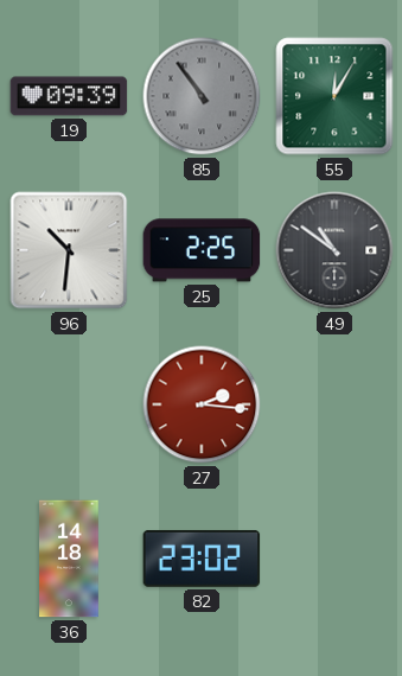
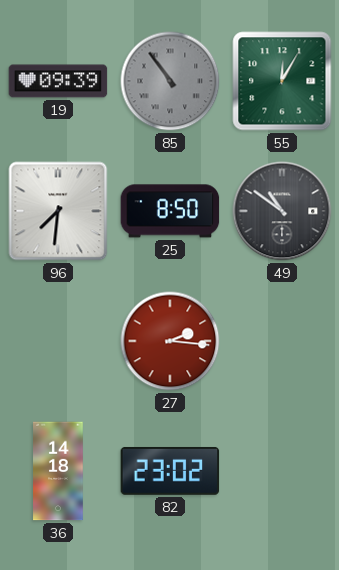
96: 10:31 -> 7:31 (58, 211)
25: 2:25 -> 8:50 (170, 211)
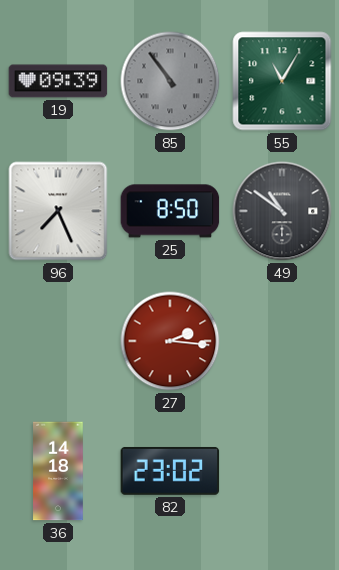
55: 12:05 -> 11:05 (282, 81)
96: 7:31 -> 7:26 (58, 211)
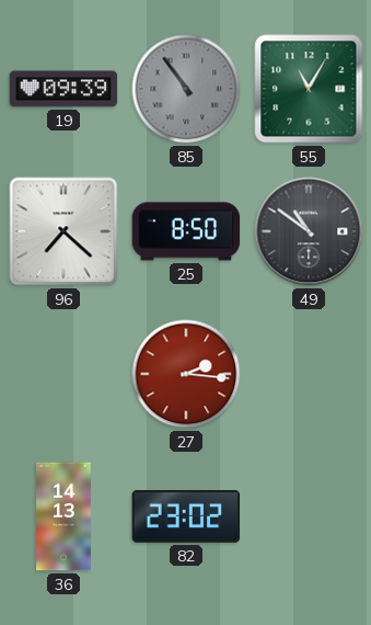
96: 7:26 -> 7:22 (63, 231)
36: 14:18 -> 14:13 (63, 516)
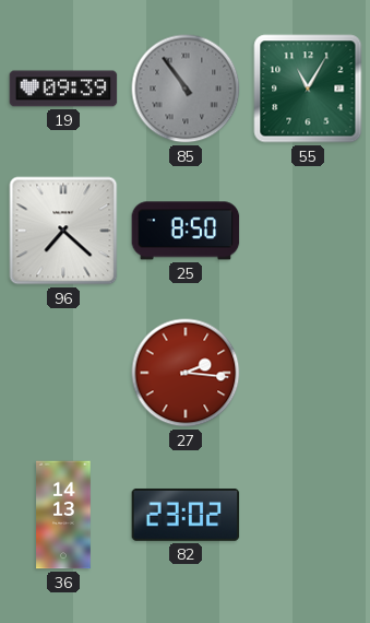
49: 10:51 -> none (309, 231)
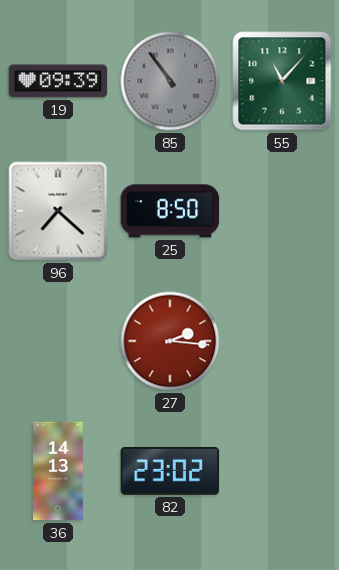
55: 11:05 -> 11:07 (282, 81)
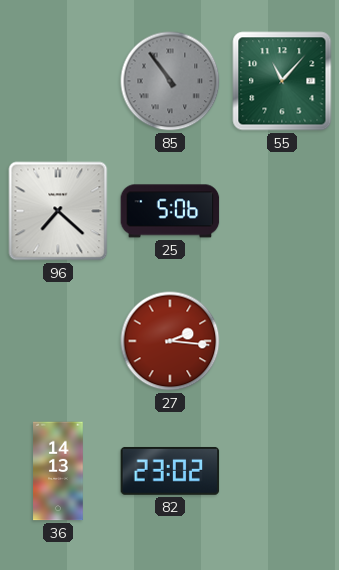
19: 09:39 -> none (58, 81)
25: 8:50 -> 5:06 (170, 211)
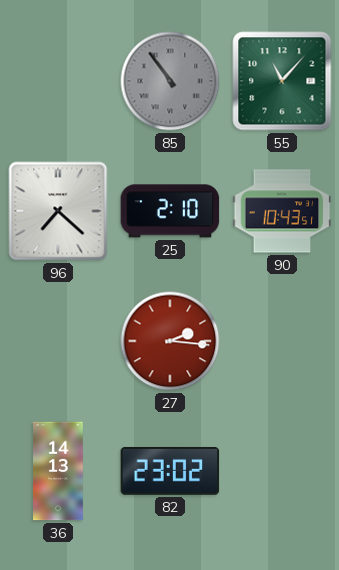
25: 5:06 -> 2:10 (170, 211)
90: none -> 10:43 (282, 211)
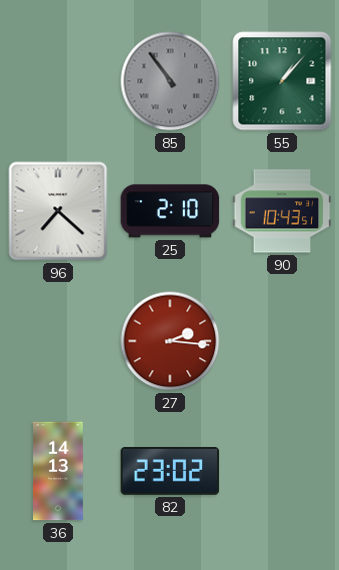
55: 11:07 -> 1:07 (282, 81)
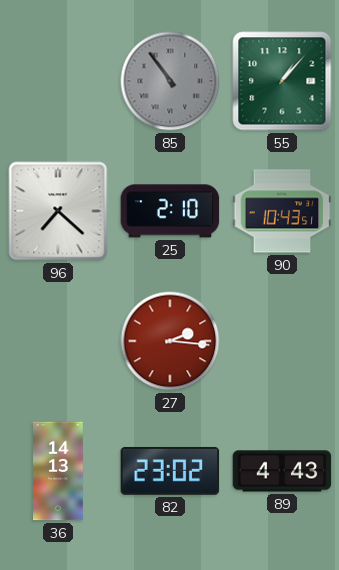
89: none -> 4:43 (282, 471)
